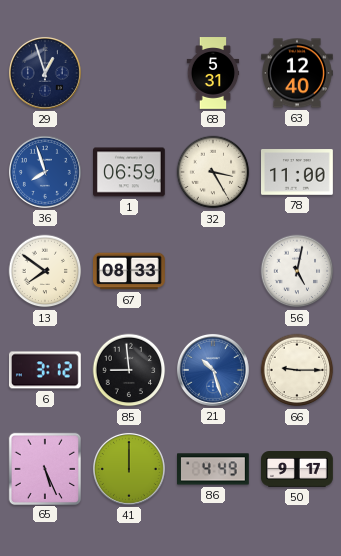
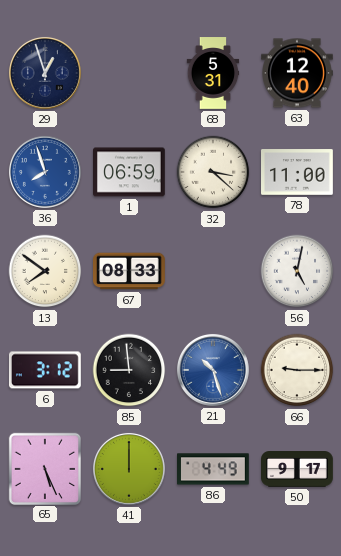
32: 3:25 -> 3:22 (213, 172)
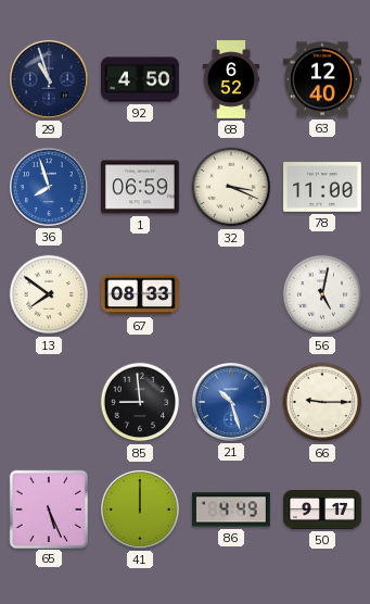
29: 12:57 -> 10:57 (49, 79)
92: none -> 4:50 (141, 79)
68: 5:31 -> 6:52 (231, 79)
32: 3:22 -> 3:19 (231, 187)
6: 3:12 -> none (45, 370)
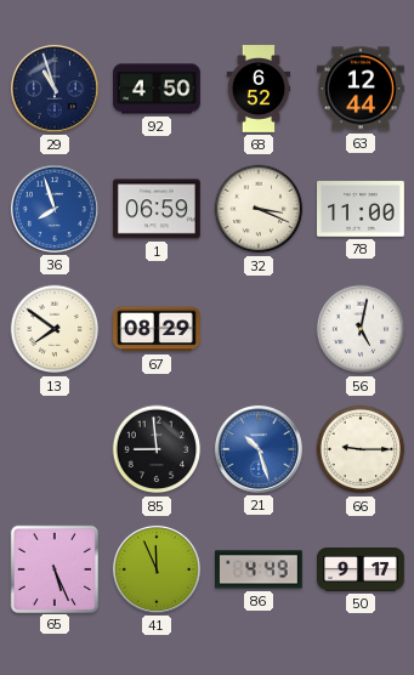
63: 12:40 -> 12:44 (362, 89)
67: 08:33 -> 08:29 (158, 329)
41: 12:00 -> 11:56 (157, 569)
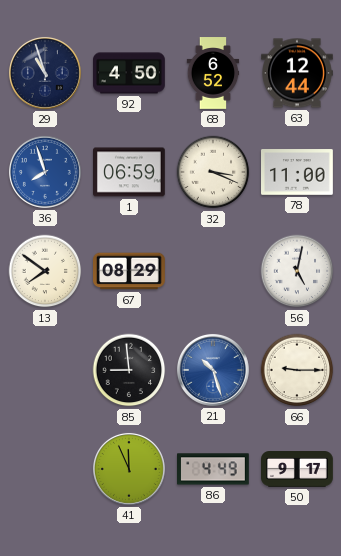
65: 5:26 -> none (53, 568)
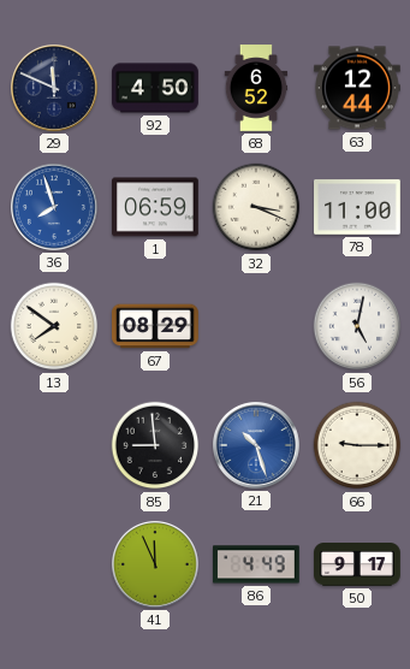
29: 10:57 -> 11:49 (54, 88)
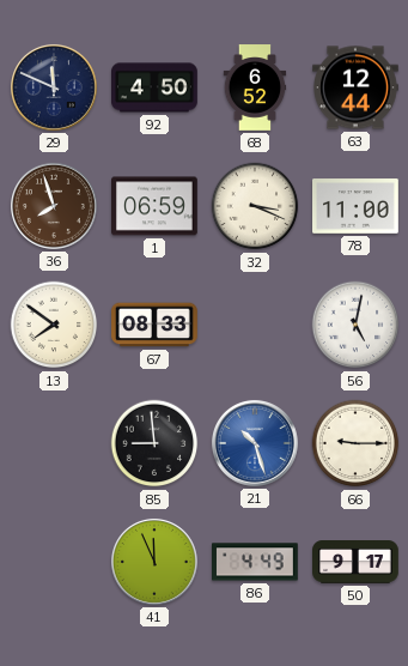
36 dial: blue -> brown (54, 206)
67: 08:29 -> 08:33 (156, 325)
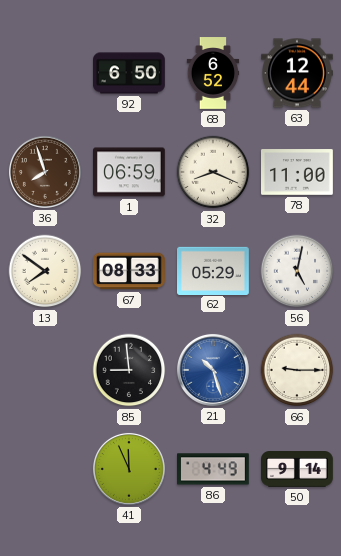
29: 11:49 -> none (54, 87)
92: 4:50 -> 6:50 (130, 73)
32: 3:19 -> 8:19 (213, 172)
62: none -> 05:29 (214, 270)
50: 9:17 -> 9:14 (298, 470)
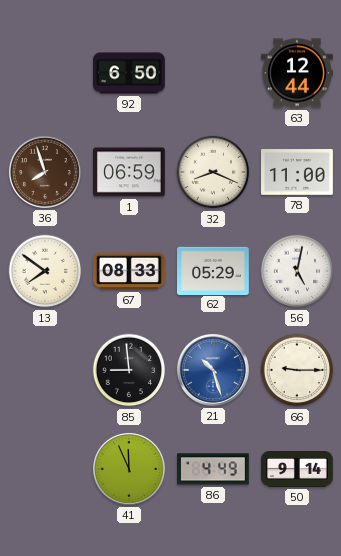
68: 6:52 -> none (213, 73)
